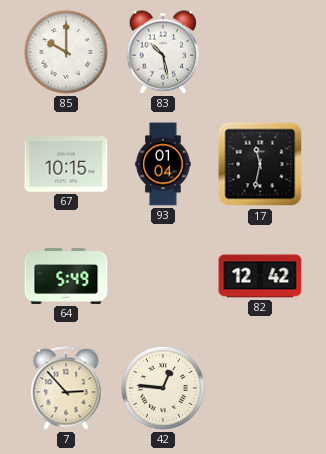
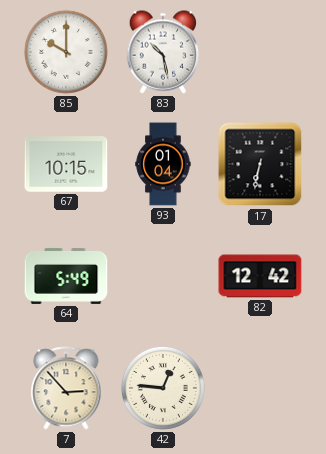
17: 11:32 -> 6:32 (260, 164)
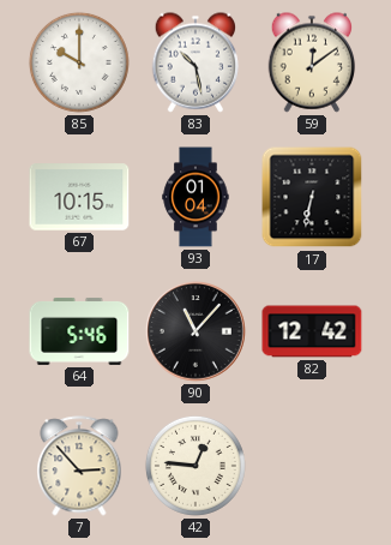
59: none -> 12:09 (312, 62)
64: 5:49 -> 5:46 (79, 331)
90: none -> 11:07 (197, 333)
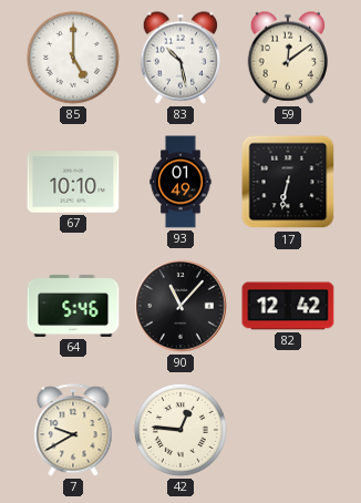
85: 10:00 -> 5:00 (73, 58)
67: 10:15 -> 10:10 (73, 182)
93: 01:04 -> 01:49 (180, 182)
7: 2:53 -> 9:40 (73, 430)
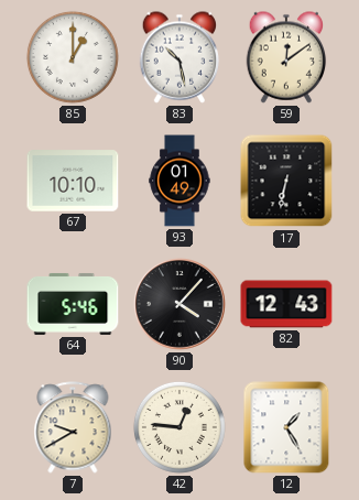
85: 5:00 -> 1:00 (73, 57)
90: 11:07 -> 4:07 (181, 305)
82: 12:42 -> 12:43 (286, 304)
12: none -> 1:25 (286, 427)
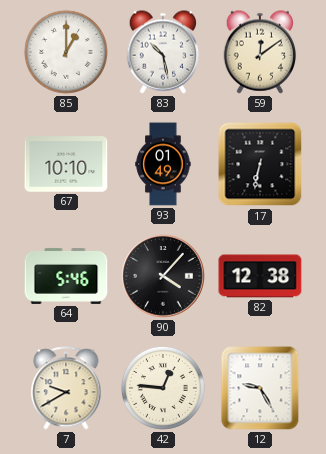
82: 12:43 -> 12:38 (260, 276)
12: 1:25 -> 9:25 (260, 388)
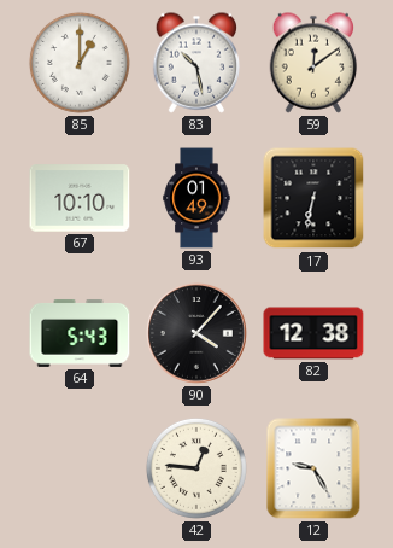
64: 5:46 -> 5:43 (80, 333)
7: 9:40 -> none (66, 388)
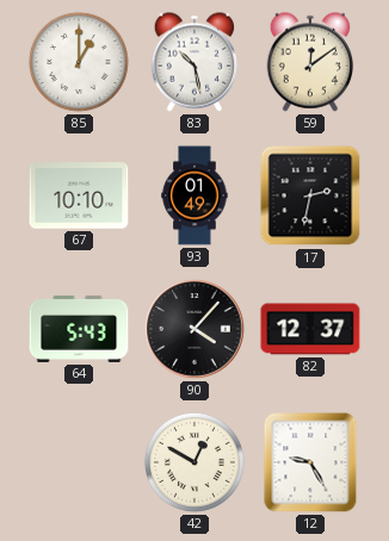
17: 6:32 -> 2:32 (310, 195)
82: 12:38 -> 12:37 (310, 329)
42: 12:46 -> 12:50 (194, 462)
